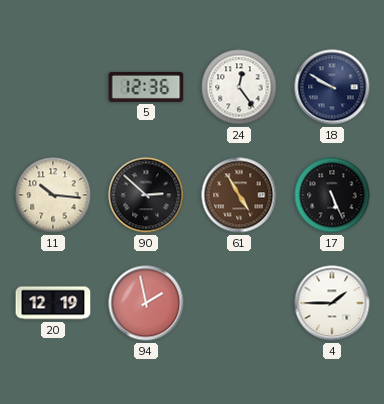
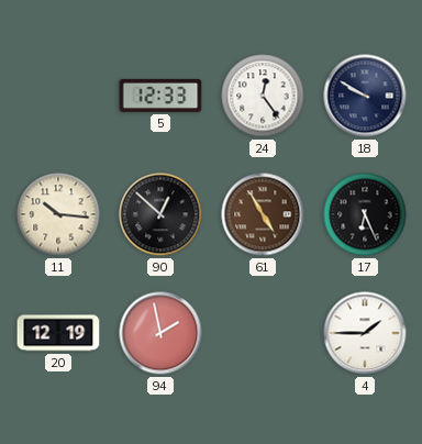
5: 12:36 -> 12:33 (160, 96)
90: 2:52 -> 12:52 (160, 214)
17: 5:26 -> 6:26 (365, 214)
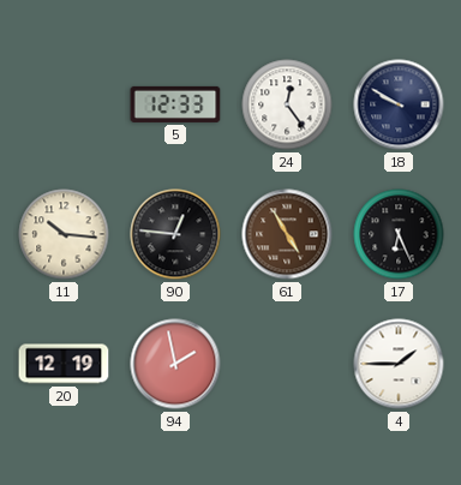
90: 12:52 -> 12:46 (175, 234)
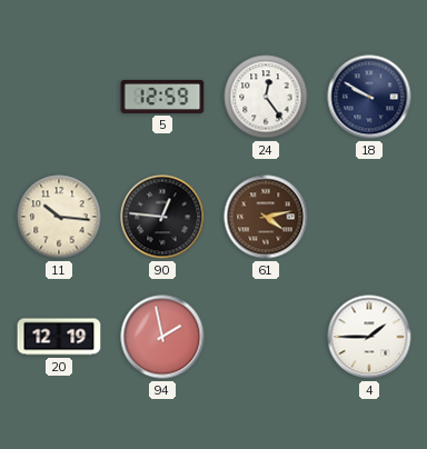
5: 12:33 -> 12:59 (162, 97)
61: 4:55 -> 4:13 (266, 217)
17: 6:26 -> none (399, 234)
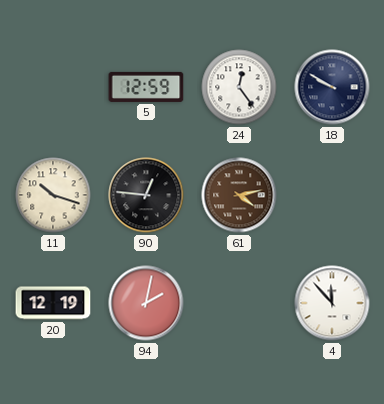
11: 10:16 -> 10:18 (53, 195)
94: 1:58 -> 2:02 (146, 303)
4: 1:45 -> 11:53 (332, 303)
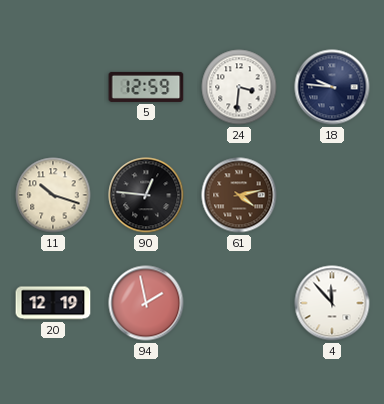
24: 12:24 -> 3:31 (239, 87)
18: 9:50 -> 9:46 (332, 87)
94: 2:02 -> 1:58 (146, 303)
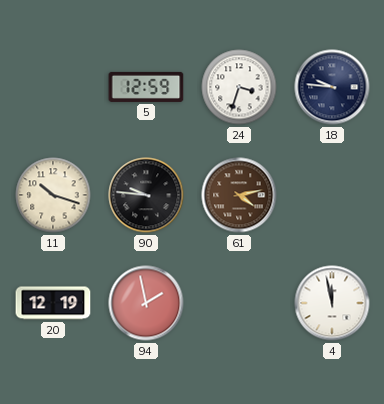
24: 3:31 -> 3:33 (239, 87)
90: 12:46 -> 9:46 (146, 195)
4: 11:53 -> 11:58 (332, 303)
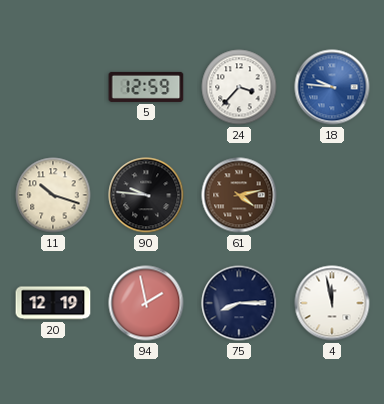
24: 3:33 -> 3:37 (239, 87)
18 dial: navy -> blue (332, 87)
75: none -> 8:15 (239, 303)
